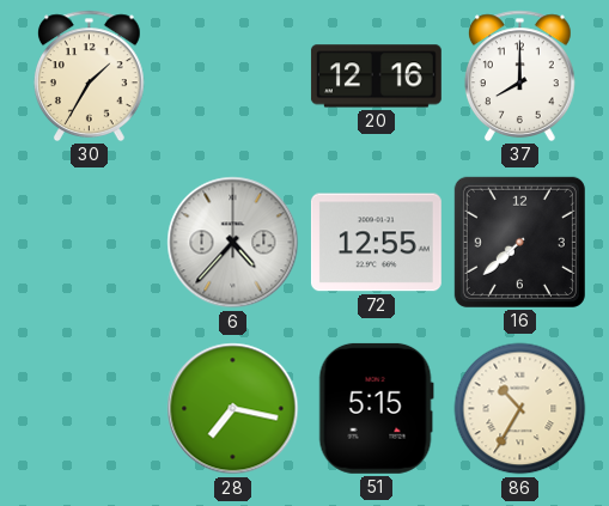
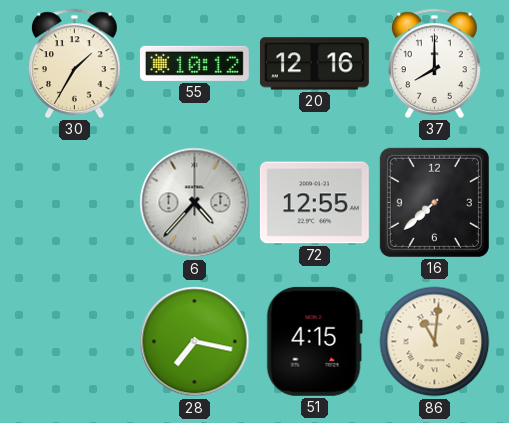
55: none -> 10:12 (194, 63)
51: 5:15 -> 4:15 (314, 341)
86: 10:35 -> 11:01 (435, 342)
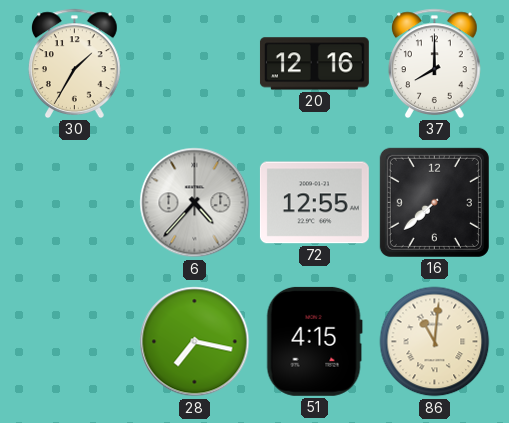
55: 10:12 -> none (194, 63)
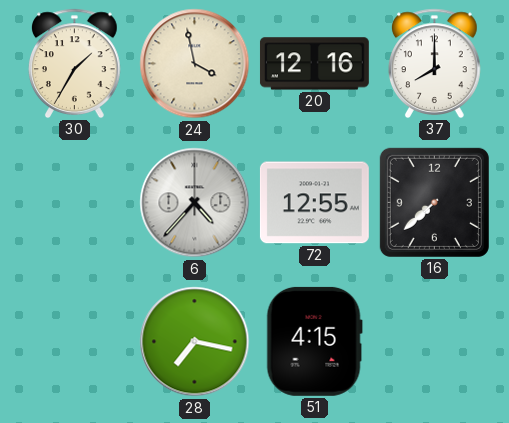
24: none -> 3:58 (195, 64)
86: 11:01 -> none (435, 342)
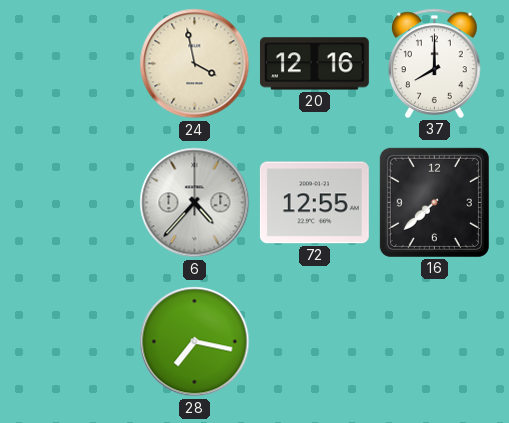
30: 1:35 -> none (74, 63)
51: 4:15 -> none (314, 341)
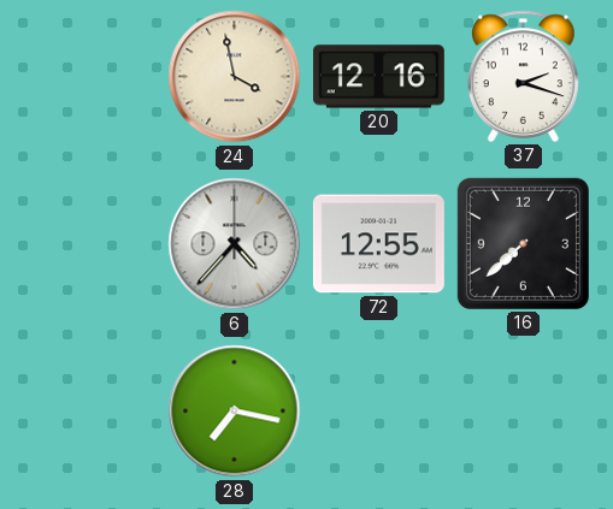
37: 8:00 -> 2:18 (523, 76)
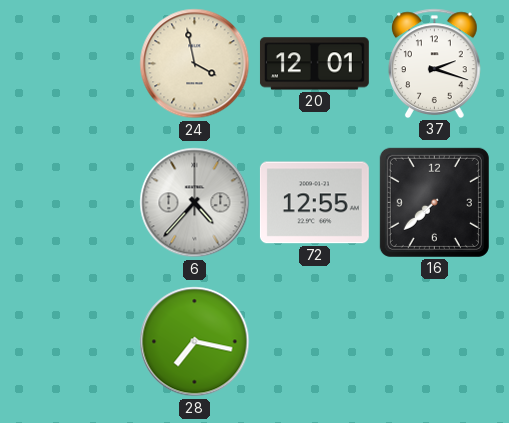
20: 12:16 -> 12:01 (314, 64)
